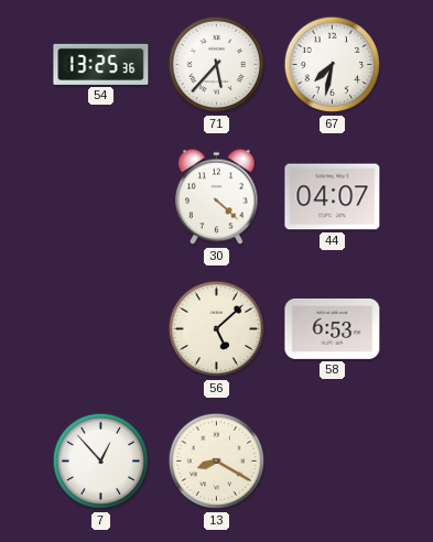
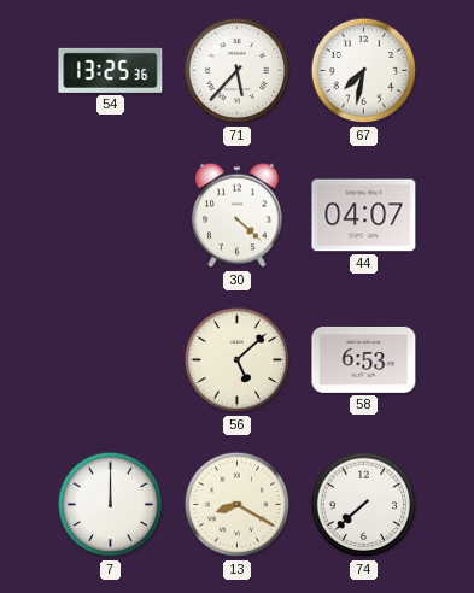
7: 12:53 -> 12:00 (111, 505)
74: none -> 7:38 (364, 505)
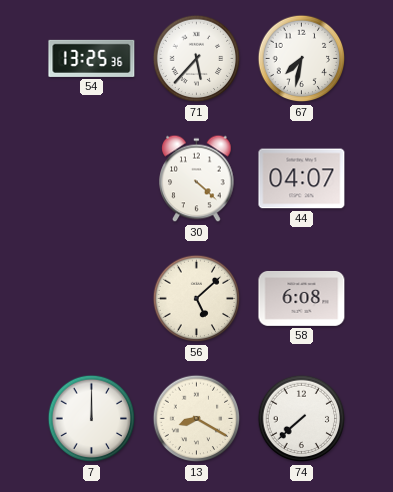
58: 6:53 -> 6:08 (302, 298)
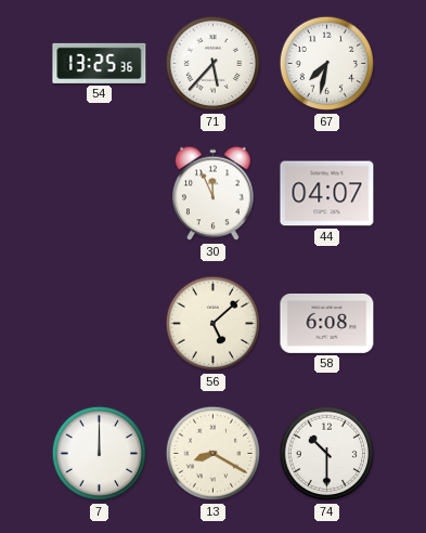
30: 4:22 -> 11:56 (214, 194)
74: 7:38 -> 10:30 (327, 454)
